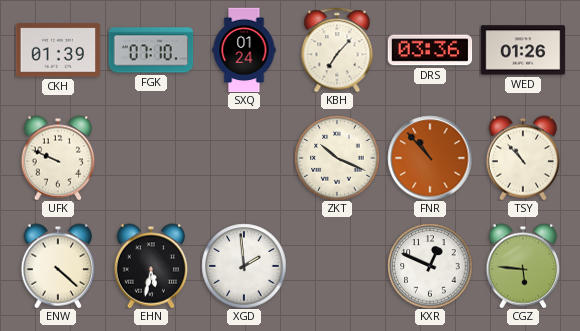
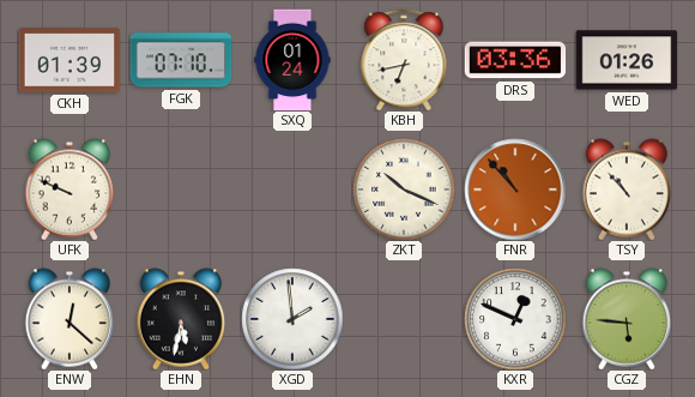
KBH: 7:07 -> 6:43 (404, 60)
ENW: 4:22 -> 12:22 (69, 319)
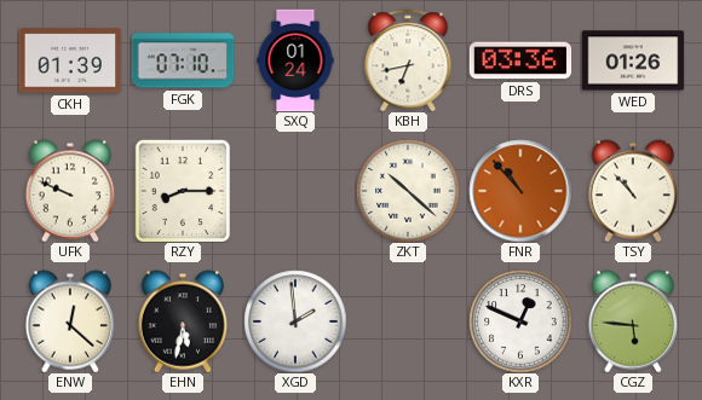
RZY: none -> 8:15 (182, 191)
ZKT: 10:19 -> 10:22 (408, 191)
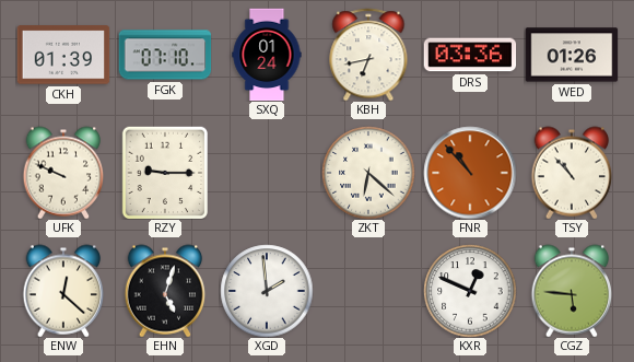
RZY: 8:15 -> 9:15 (164, 173)
ZKT: 10:22 -> 6:22 (368, 173)
EHN: 5:32 -> 5:03 (165, 291)
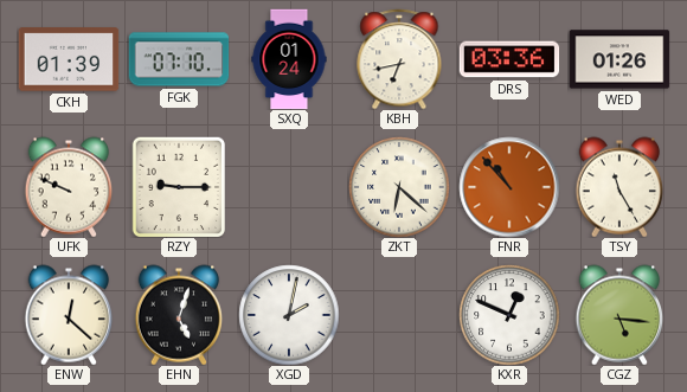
TSY: 10:53 -> 11:25 (619, 187)
XGD: 1:59 -> 2:02 (289, 315)
CGZ: 5:46 -> 5:16 (619, 315)
